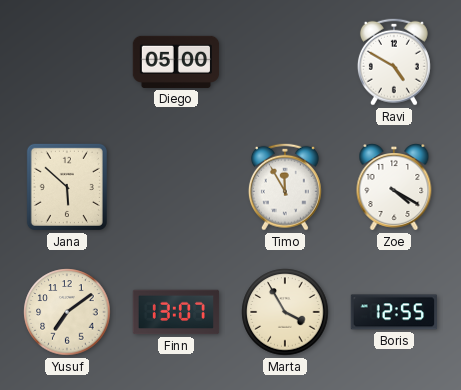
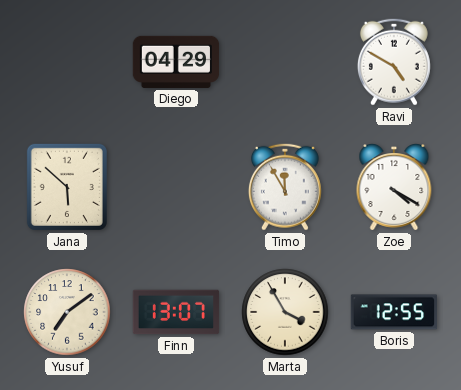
Diego: 05:00 -> 04:29 (176, 62)
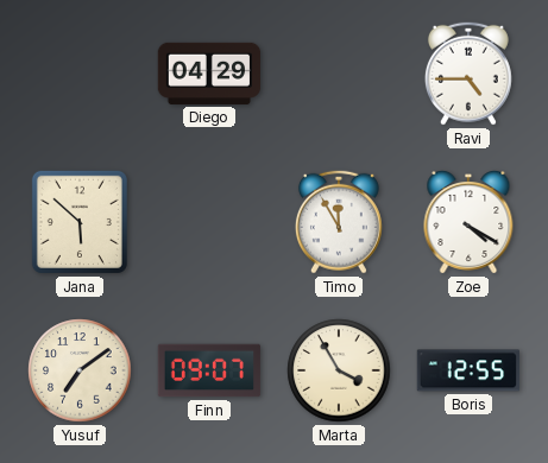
Ravi: 4:50 -> 4:45 (468, 74)
Finn: 13:07 -> 09:07 (209, 370)
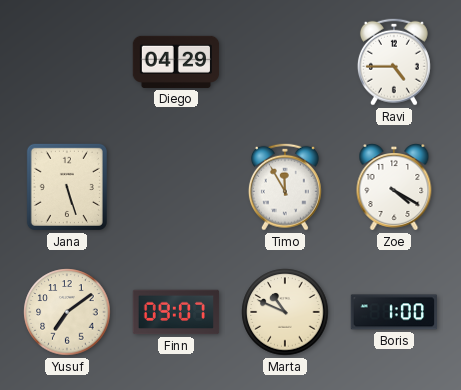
Jana: 5:52 -> 5:27 (67, 187)
Marta: 3:55 -> 10:49 (285, 312)
Boris: 12:55 -> 1:00 (394, 312)
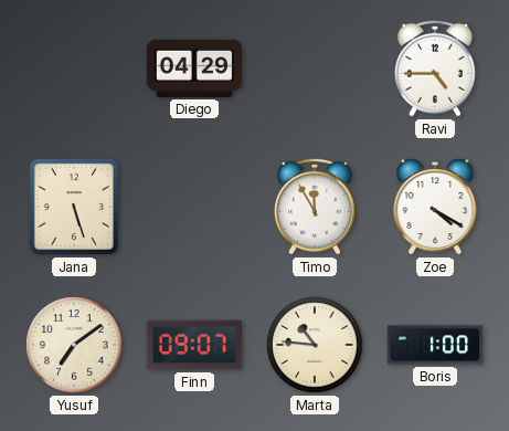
Marta: 10:49 -> 10:46 (315, 345)
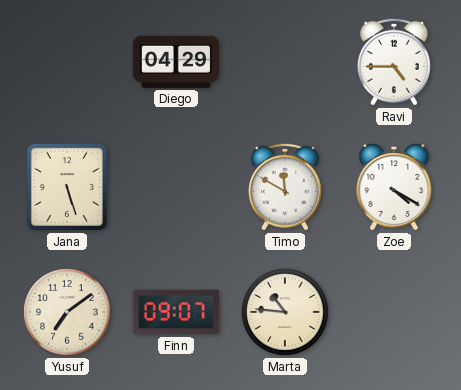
Timo: 11:55 -> 11:50 (285, 187)
Boris: 1:00 -> none (435, 345)
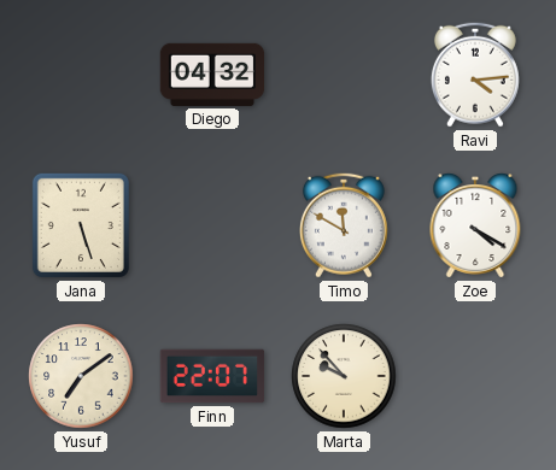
Diego: 04:29 -> 04:32 (212, 75)
Ravi: 4:45 -> 4:14 (475, 75)
Finn: 09:07 -> 22:07 (212, 376)
Marta: 10:46 -> 9:53 (344, 376)
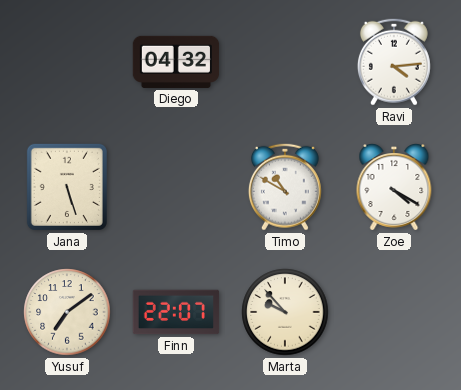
Timo: 11:50 -> 10:50 (285, 187)
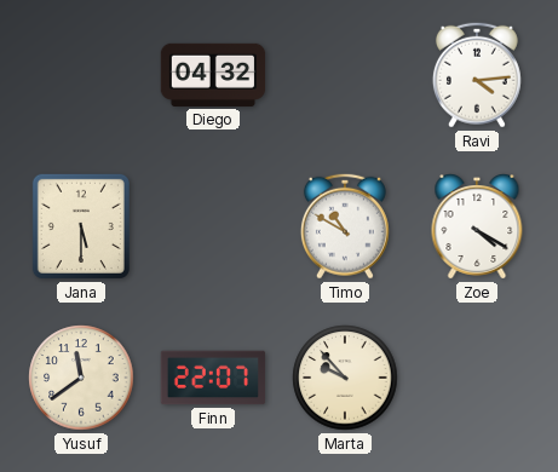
Jana: 5:27 -> 5:30 (81, 226)
Yusuf: 7:09 -> 11:39 (81, 378)
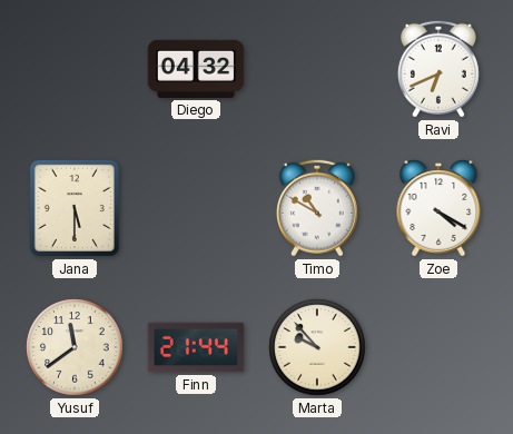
Ravi: 4:14 -> 6:41 (438, 69)
Finn: 22:07 -> 21:44 (196, 347)
